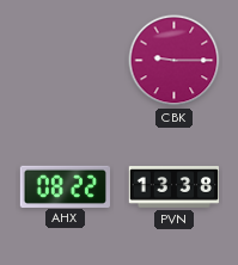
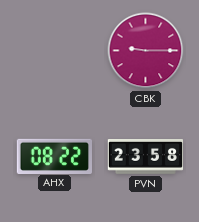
PVN: 13:38 -> 23:58 (145, 157)
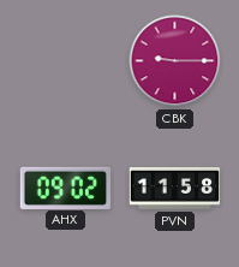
AHX: 08:22 -> 09:02 (65, 188)
PVN: 23:58 -> 11:58 (174, 189)
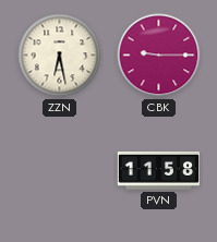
ZZN: none -> 6:28 (60, 56)
AHX: 09:02 -> none (65, 188)
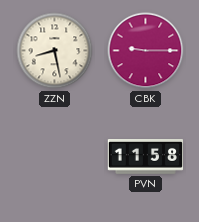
ZZN: 6:28 -> 8:28 (55, 51)
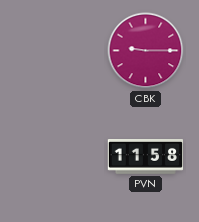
ZZN: 8:28 -> none (55, 51)
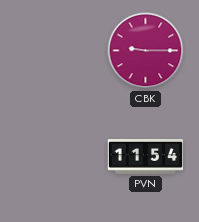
PVN: 11:58 -> 11:54 (145, 157)
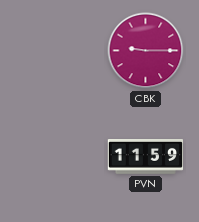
PVN: 11:54 -> 11:59 (145, 157)
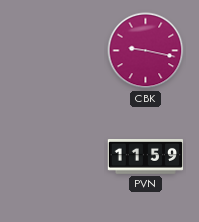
CBK: 9:15 -> 9:17 (146, 51)
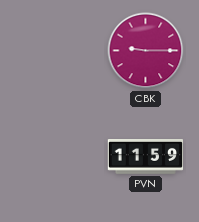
CBK: 9:17 -> 9:15 (146, 51)
